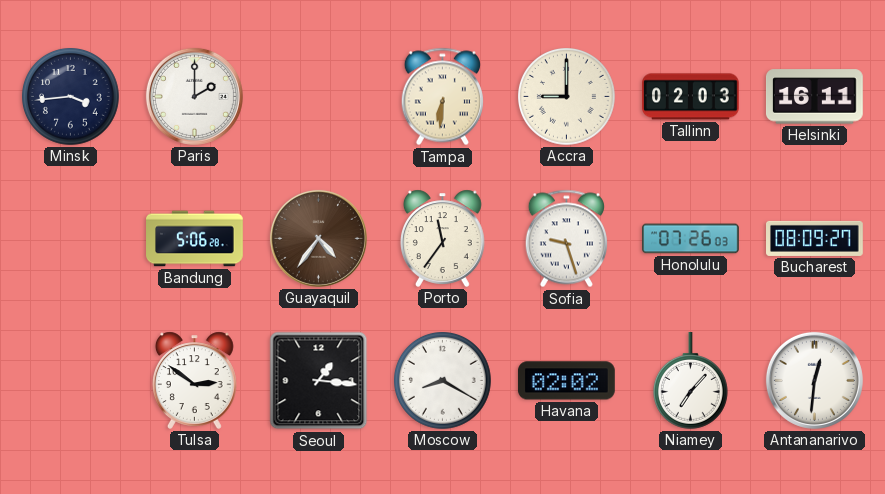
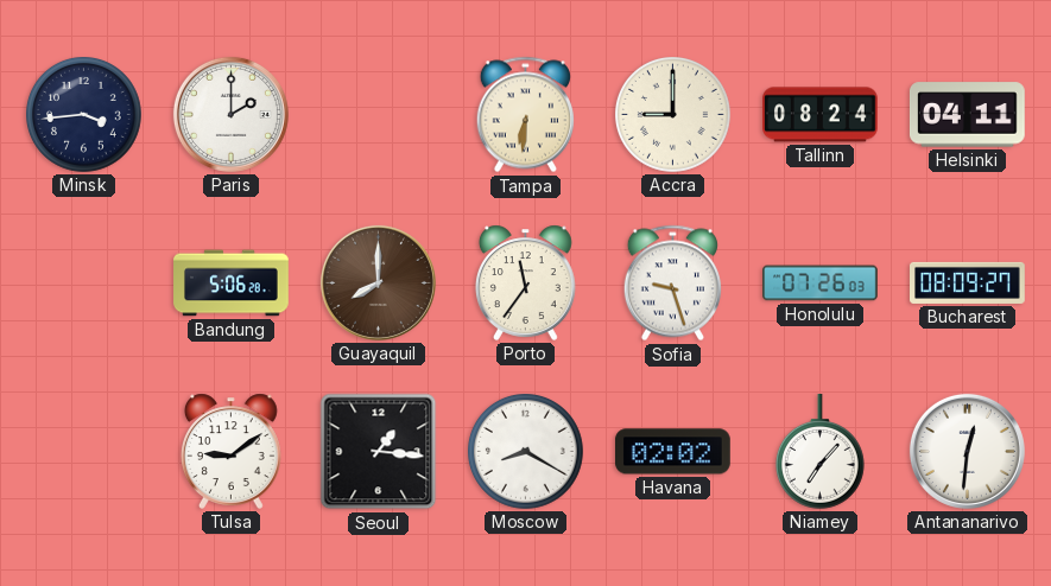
Tallinn: 02:03 -> 08:24 (821, 115)
Helsinki: 16:11 -> 04:11 (968, 115)
Guayaquil: 4:36 -> 8:00 (378, 282)
Tulsa: 2:51 -> 9:09 (230, 451)
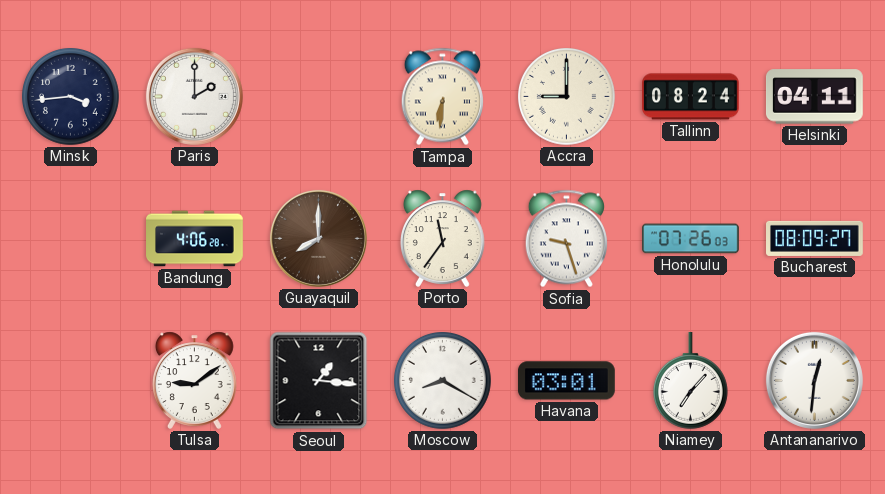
Bandung: 5:06 -> 4:06 (195, 239)
Havana: 02:02 -> 03:01 (566, 381)
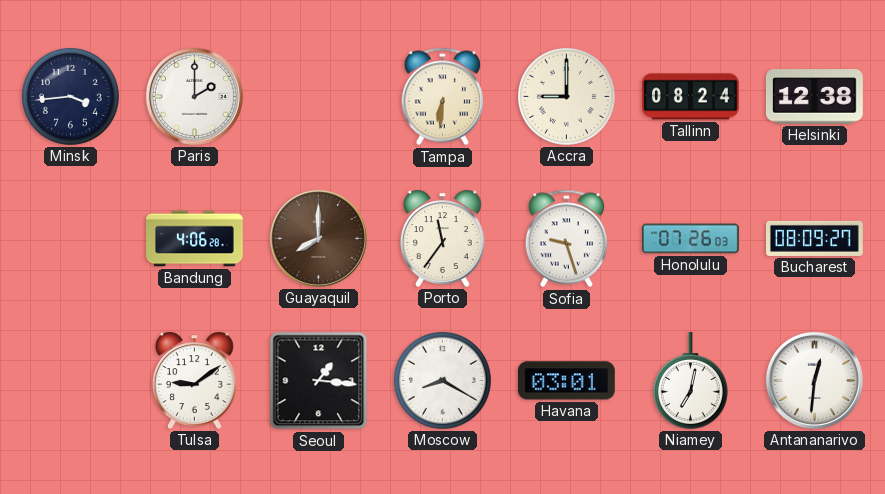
Helsinki: 04:11 -> 12:38 (815, 97)
Niamey: 7:07 -> 7:02 (690, 381)
